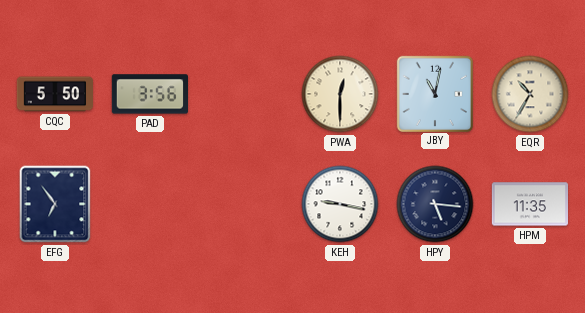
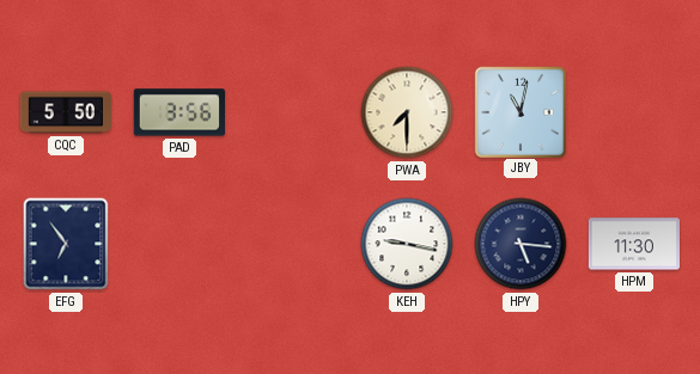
PWA: 12:30 -> 7:30 (407, 112)
EQR: 10:35 -> none (530, 94)
HPM: 11:35 -> 11:30 (633, 244)
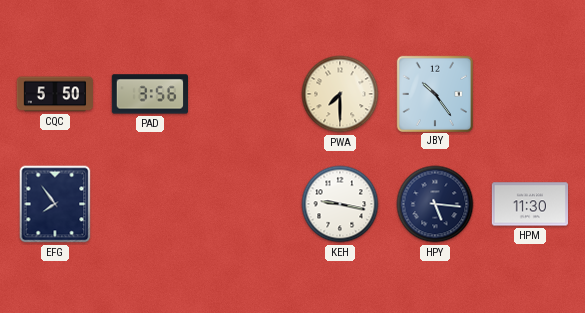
JBY: 11:02 -> 10:24 (434, 93)
EFG: 6:54 -> 7:54 (55, 204)
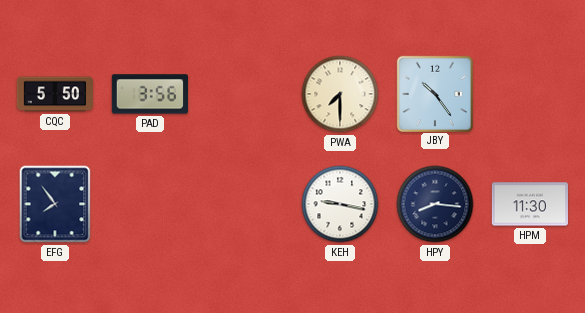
HPY: 5:16 -> 8:16 (435, 204)
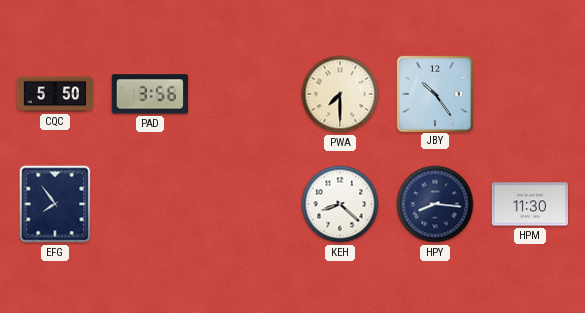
KEH: 9:17 -> 8:22 (340, 204)
